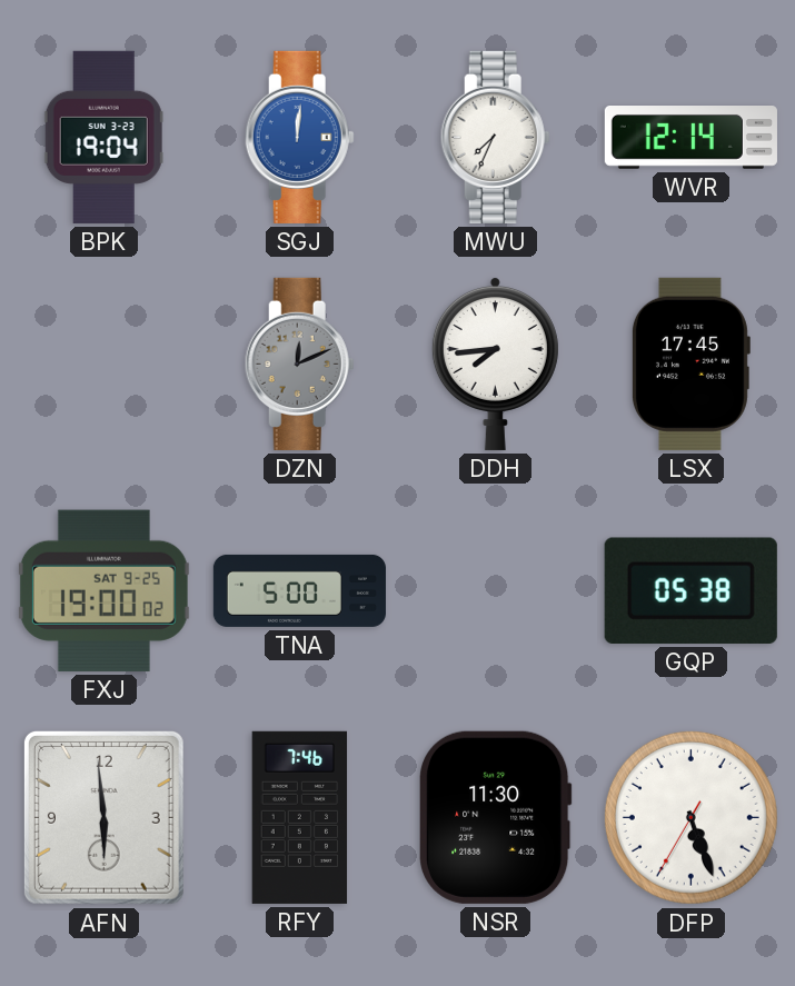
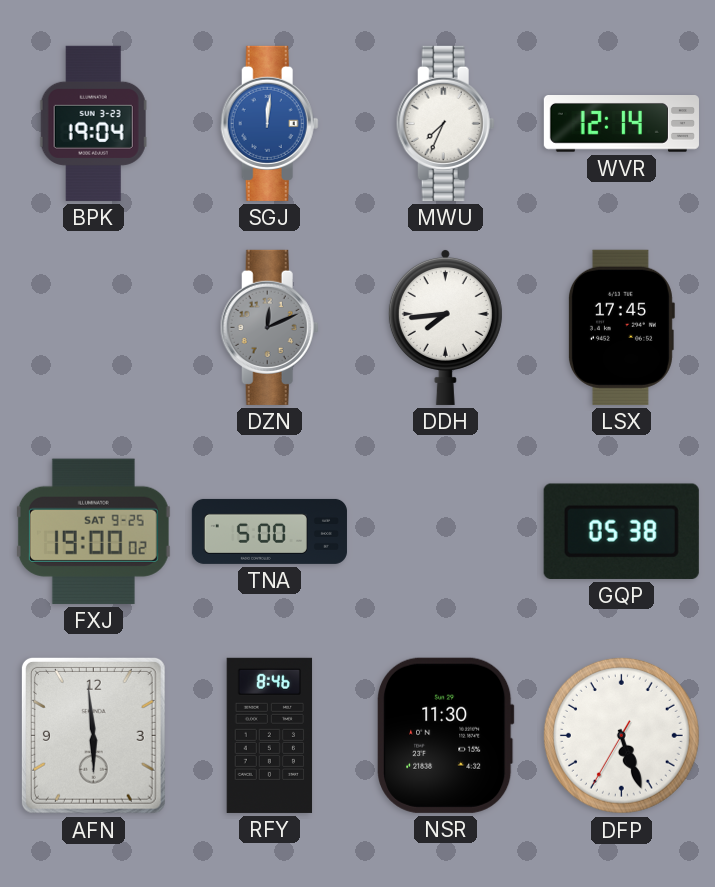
RFY: 7:46 -> 8:46 (270, 735)
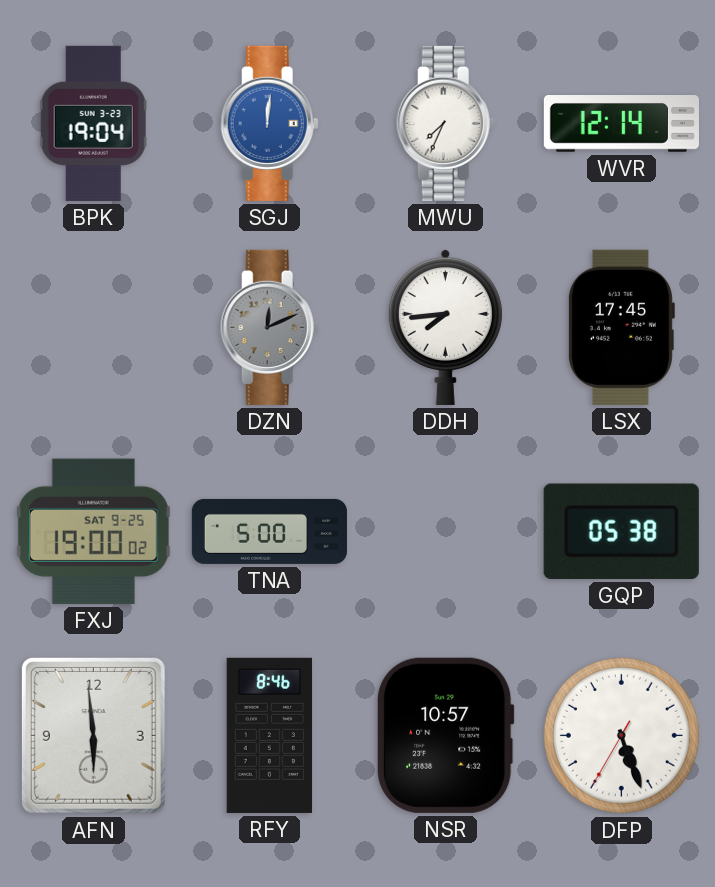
NSR: 11:30 -> 10:57 (446, 735)
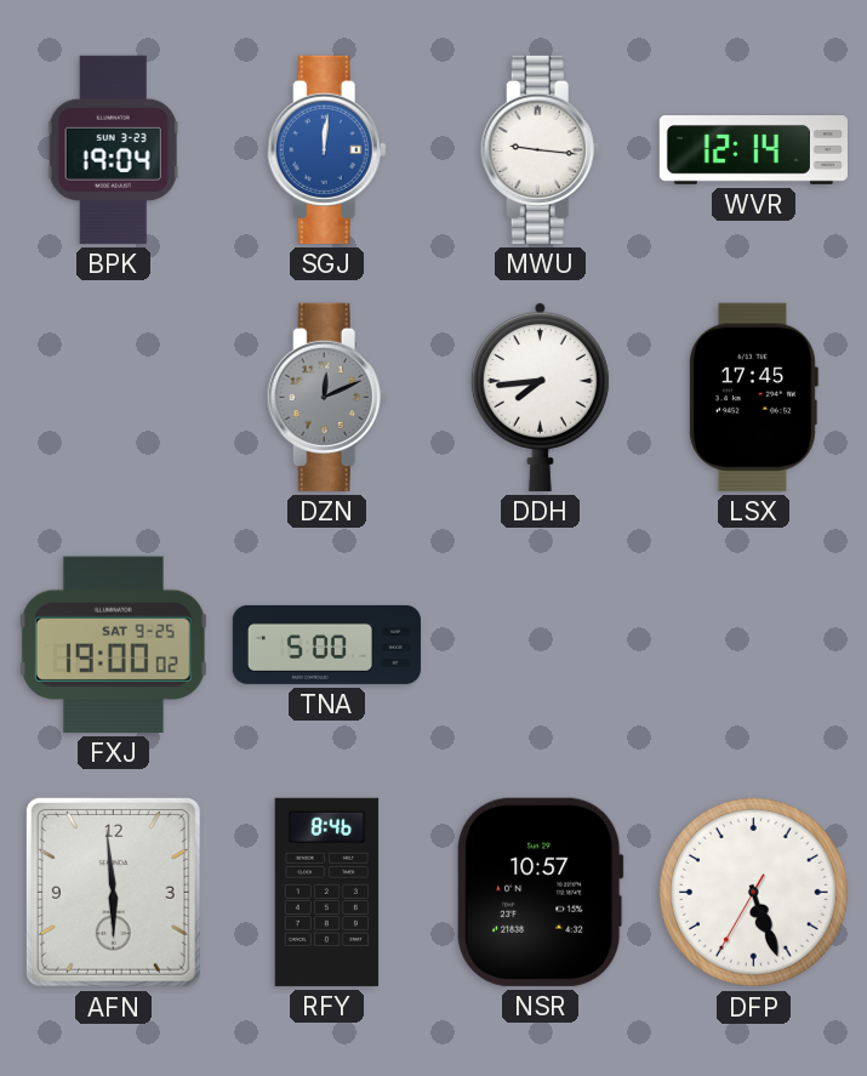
MWU: 7:34 -> 9:16 (540, 149)
GQP: 05:38 -> none (621, 531)
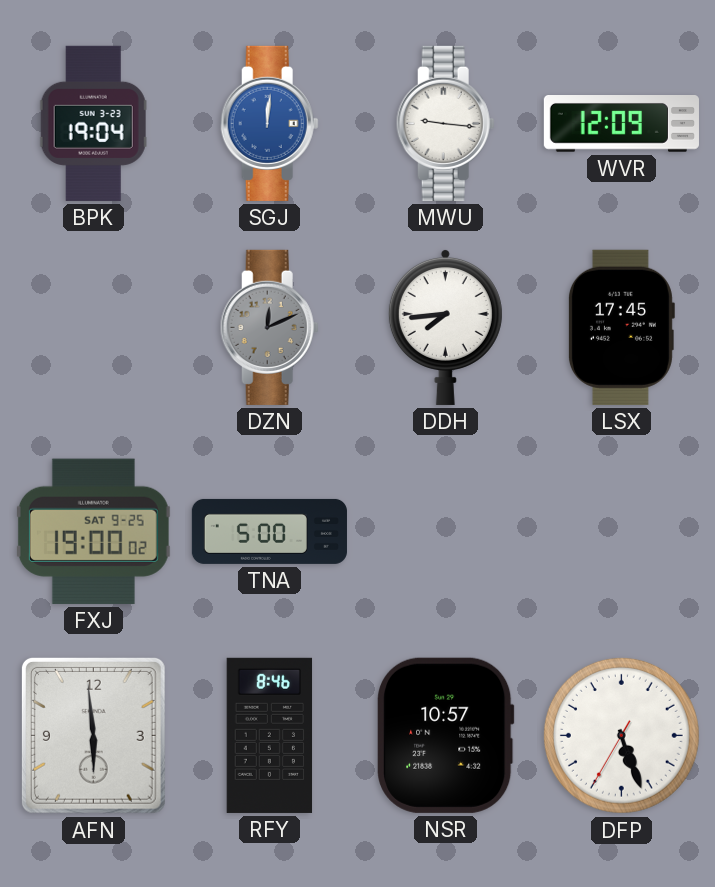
WVR: 12:14 -> 12:09 (621, 124)
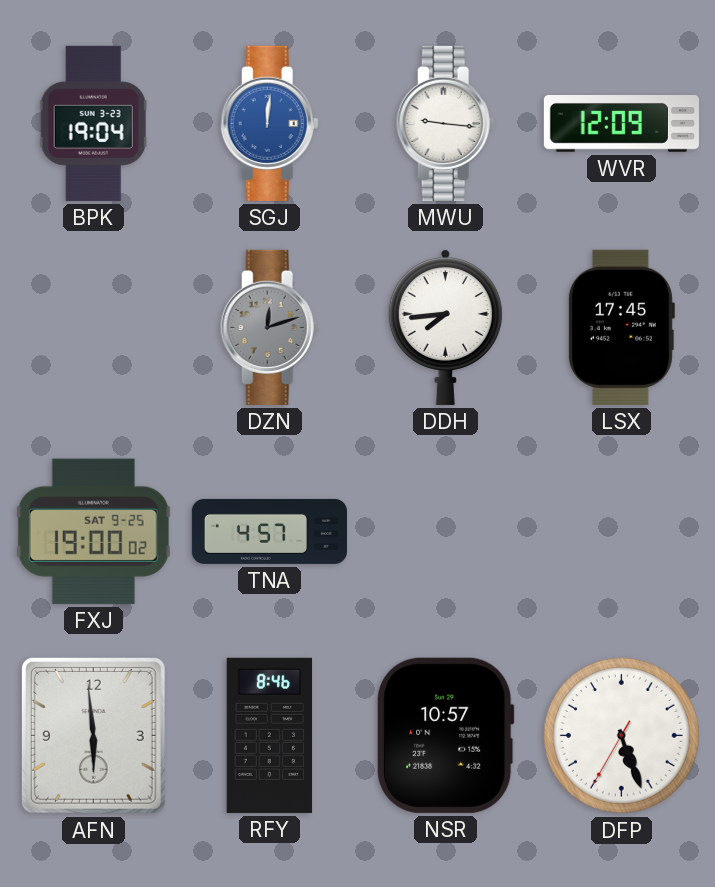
DZN: 12:11 -> 12:12 (269, 327)
TNA: 5:00 -> 4:57 (269, 531)
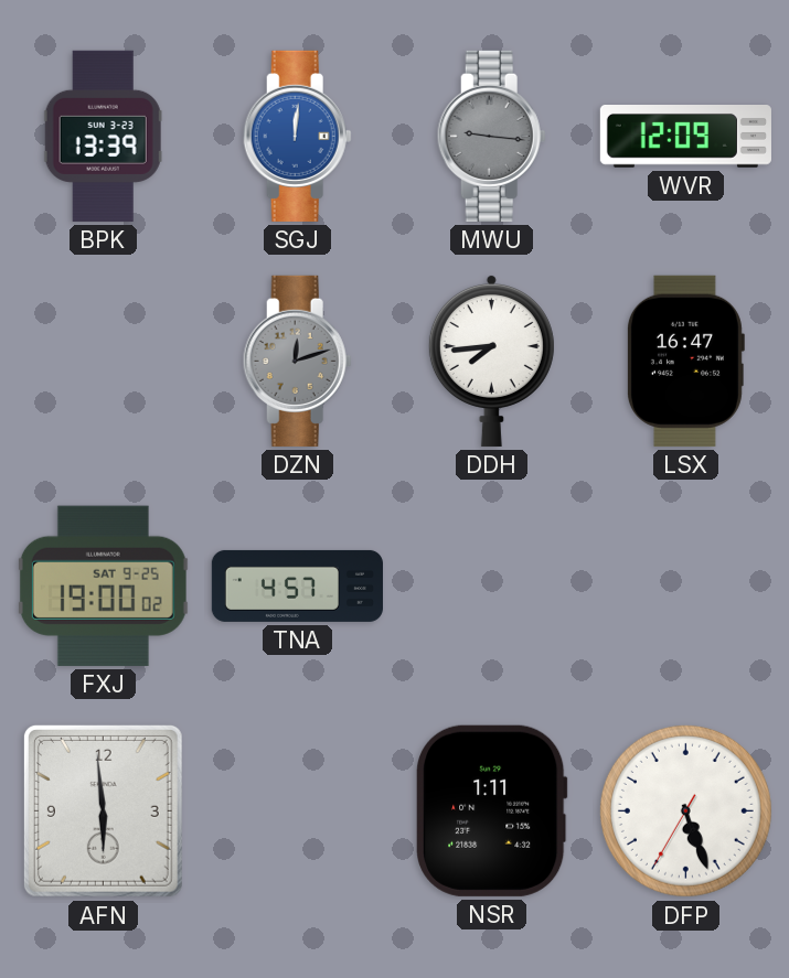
BPK: 19:04 -> 13:39 (103, 136)
MWU dial: white -> grey (491, 136)
LSX: 17:45 -> 16:47 (685, 361)
RFY: 8:46 -> none (270, 735)
NSR: 10:57 -> 1:11 (492, 810)
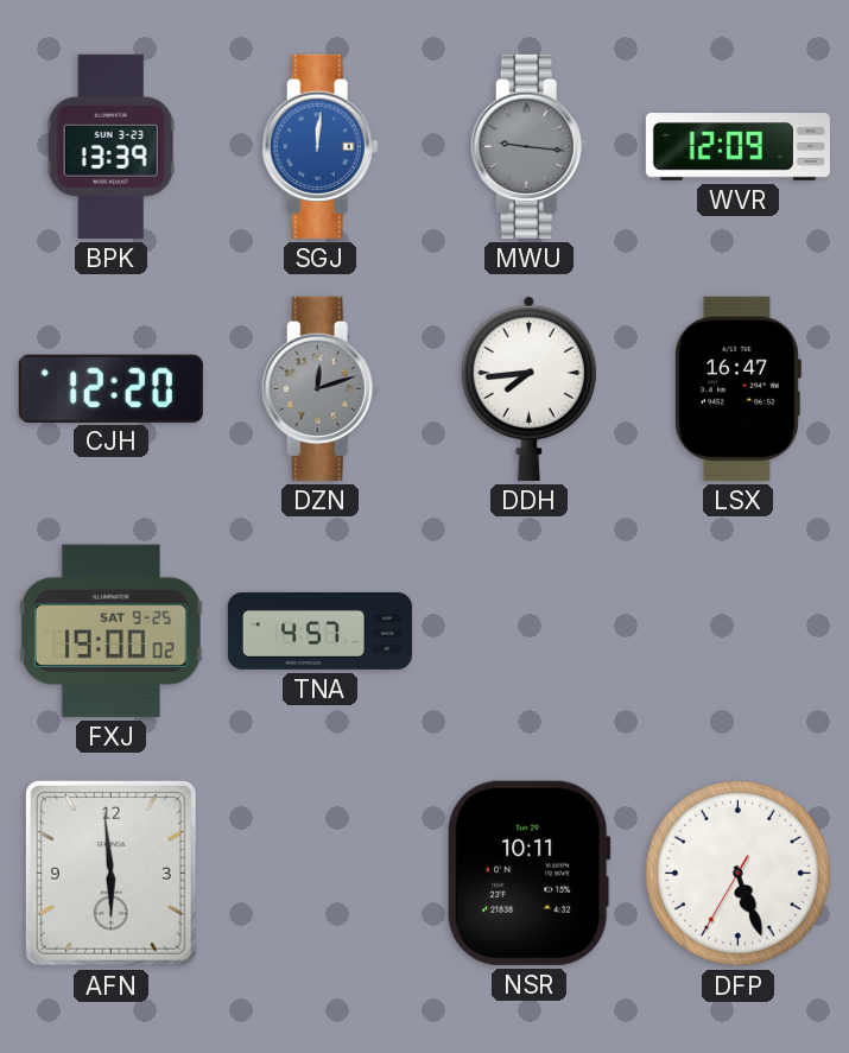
CJH: none -> 12:20 (110, 388)
NSR: 1:11 -> 10:11 (530, 873)
